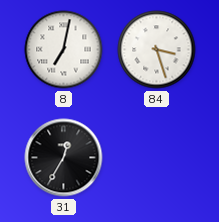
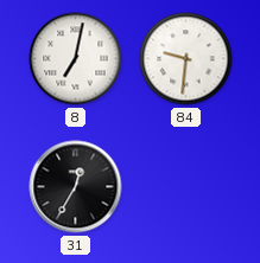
84: 3:27 -> 9:31 (186, 59)
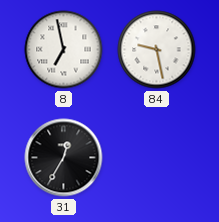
8: 7:02 -> 6:58 (64, 50)
84: 9:31 -> 9:28 (157, 50)
